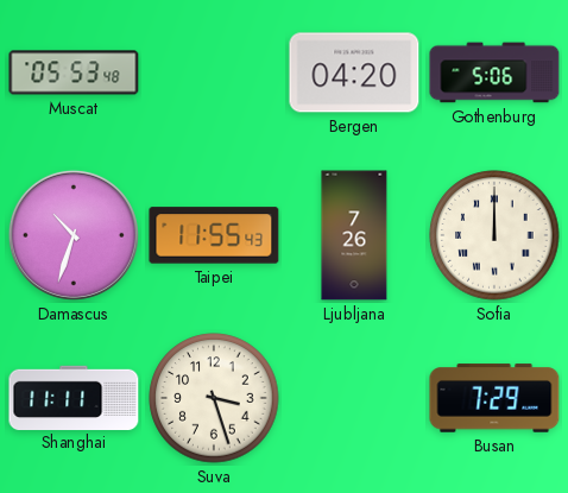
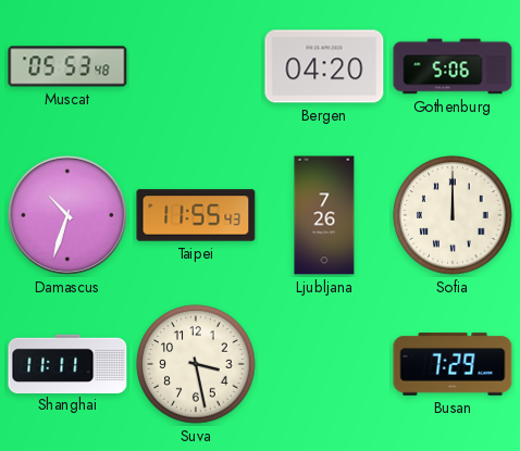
Suva: 3:27 -> 3:28 (196, 364)
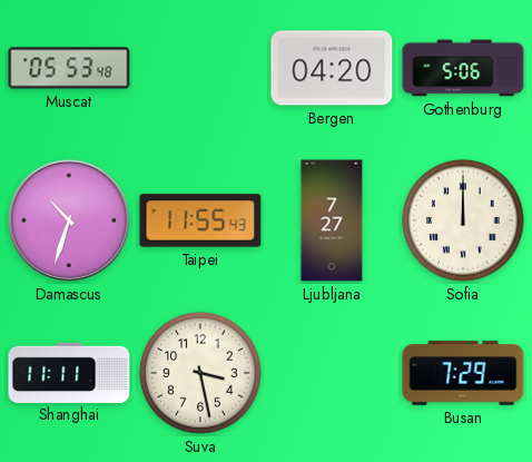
Ljubljana: 7:26 -> 7:27 (332, 220)
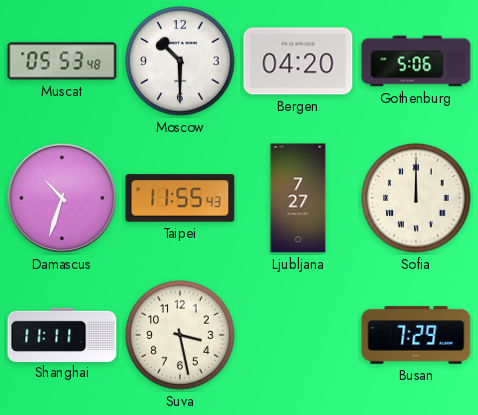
Moscow: none -> 10:30 (180, 61)
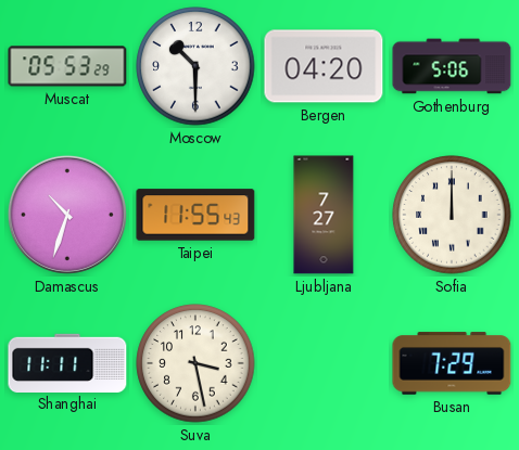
Muscat: 05:53:48 -> 05:53:29 (67, 66)
